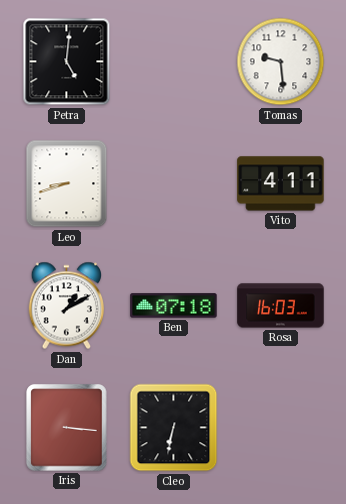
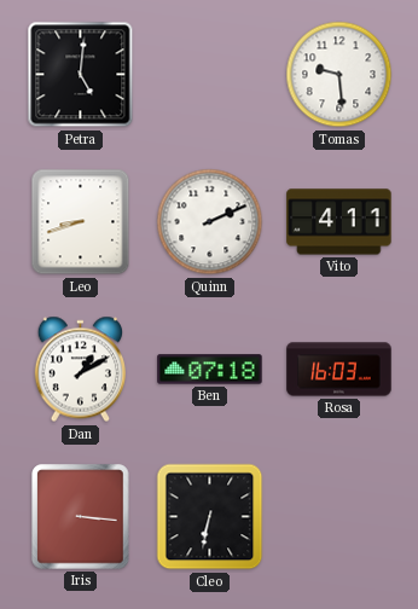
Quinn: none -> 2:11 (210, 222)
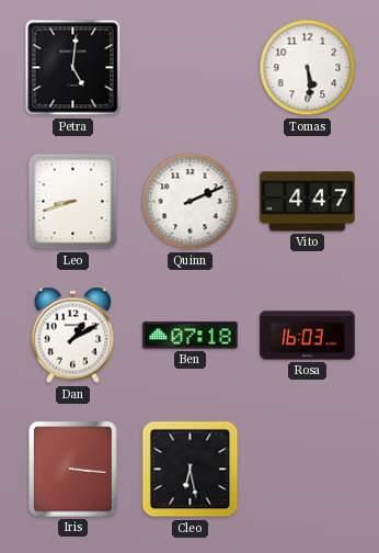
Tomas: 9:29 -> 5:29 (308, 68)
Vito: 4:11 -> 4:47 (308, 202)
Cleo: 6:32 -> 6:28 (191, 470)
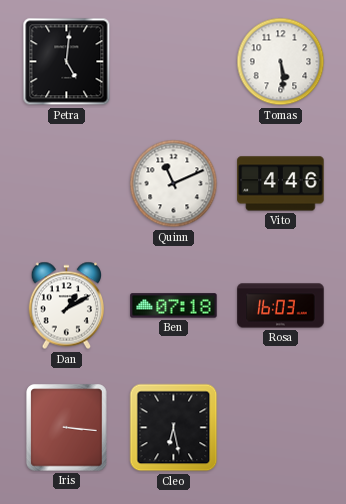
Leo: 8:42 -> none (73, 202)
Quinn: 2:11 -> 11:11 (174, 184)
Vito: 4:47 -> 4:46 (281, 184)
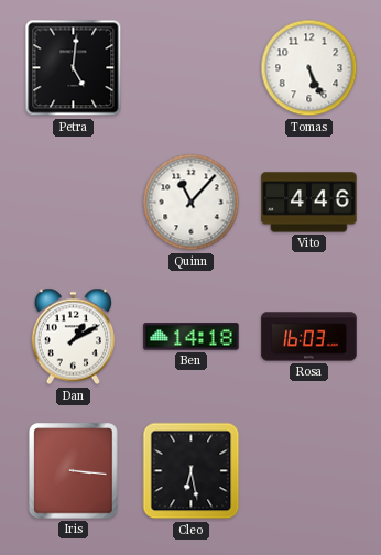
Tomas: 5:29 -> 5:26 (309, 68)
Quinn: 11:11 -> 11:07 (192, 203)
Ben: 07:18 -> 14:18 (192, 337)
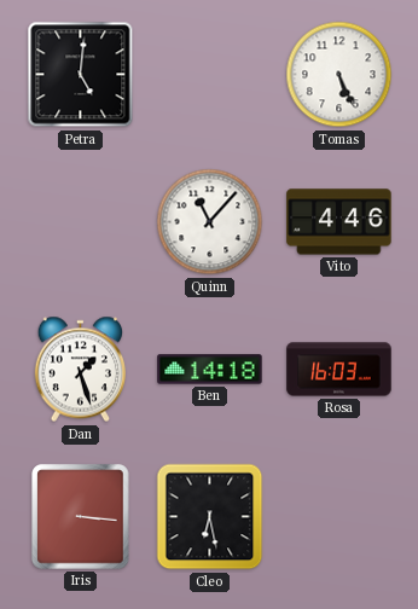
Dan: 1:10 -> 1:27 (80, 370)
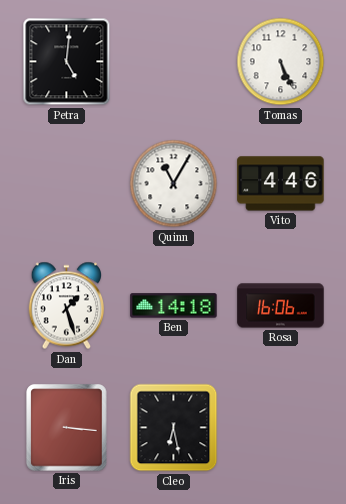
Quinn: 11:07 -> 11:05 (174, 184)
Rosa: 16:03 -> 16:06 (281, 306)
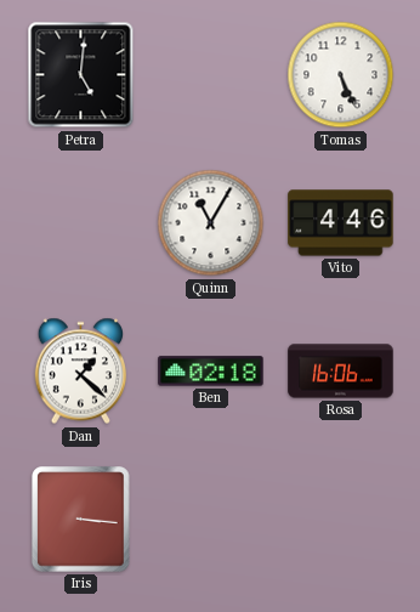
Dan: 1:27 -> 1:22 (80, 372)
Ben: 14:18 -> 02:18 (211, 372)
Cleo: 6:28 -> none (174, 428)
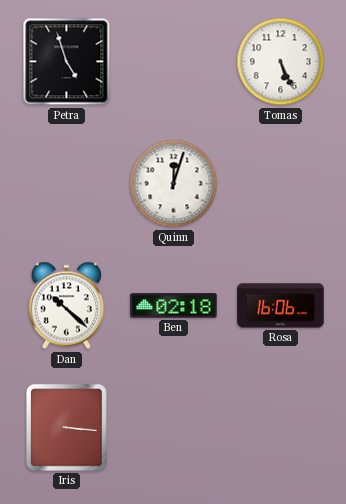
Petra: 5:01 -> 4:57 (67, 62)
Quinn: 11:05 -> 12:03 (174, 184)
Vito: 4:46 -> none (341, 223)
Dan: 1:22 -> 10:22 (66, 306)
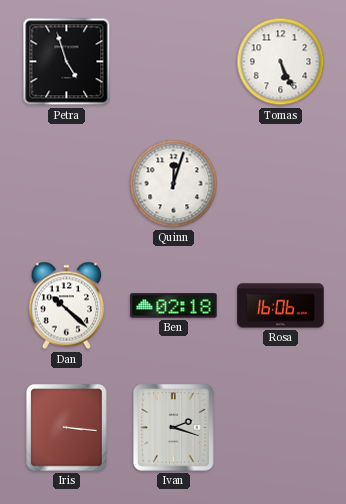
Ivan: none -> 2:18 (174, 428)
